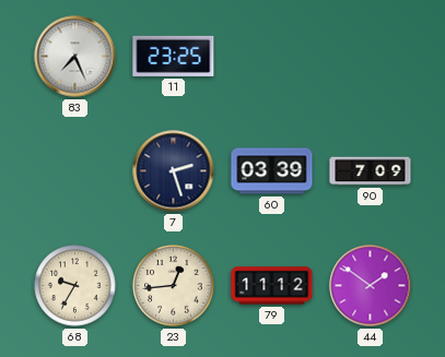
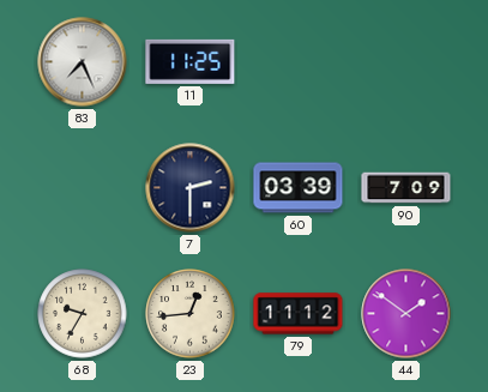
11: 23:25 -> 11:25 (191, 61)
7: 2:27 -> 2:30 (191, 188)
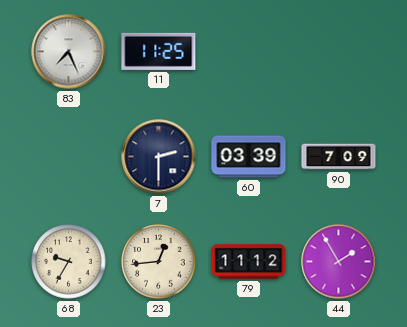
44: 1:51 -> 1:55 (339, 262)
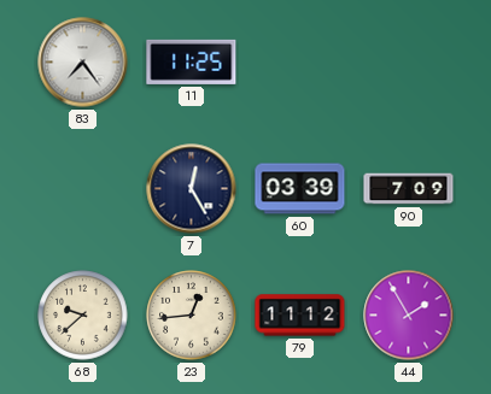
83: 7:26 -> 7:24 (83, 63)
7: 2:30 -> 12:25 (192, 189)
68: 9:35 -> 9:38 (83, 316)
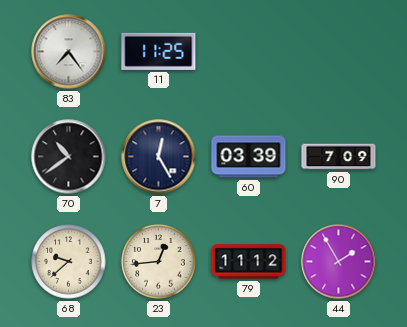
70: none -> 10:39 (69, 157)
